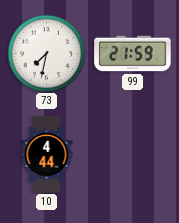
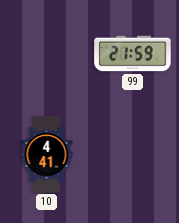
73: 7:32 -> none (46, 53)
10: 4:44 -> 4:41 (47, 155)
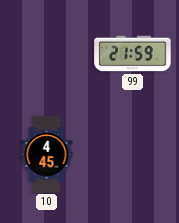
10: 4:41 -> 4:45 (47, 155)
